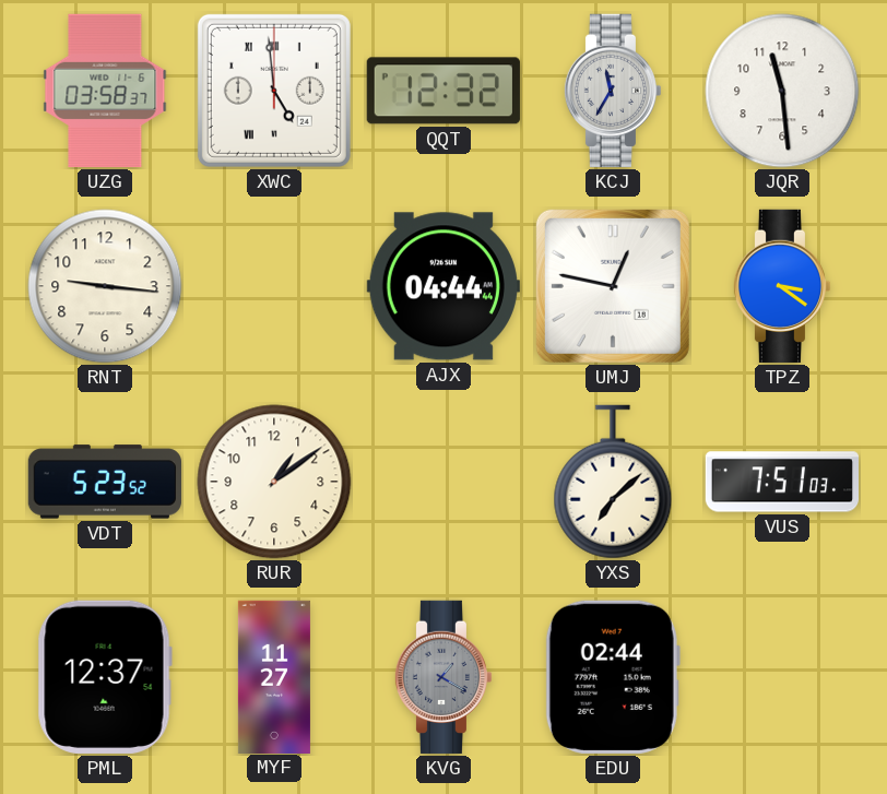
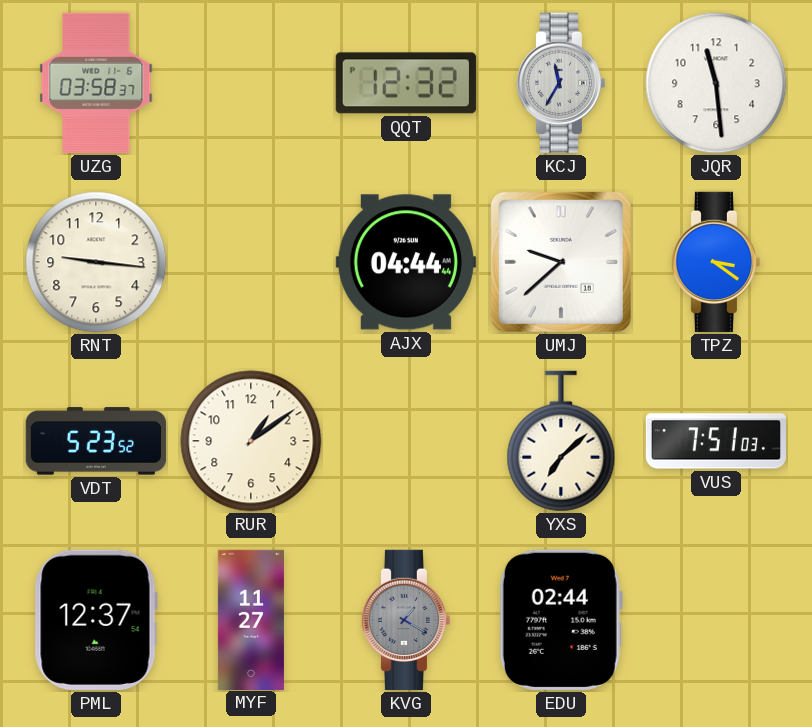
XWC: 4:59 -> none (274, 91)
UMJ: 12:47 -> 9:38 (561, 262)
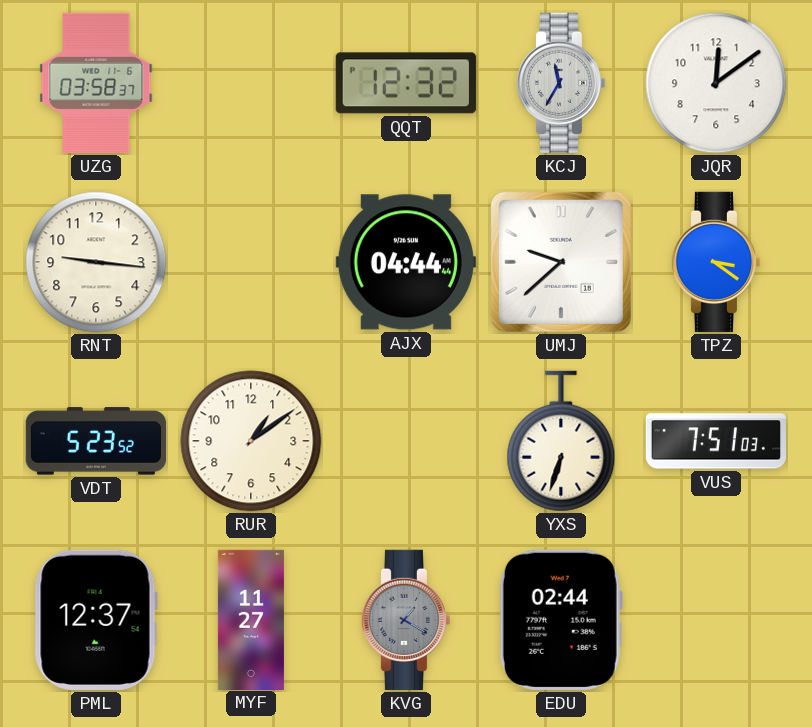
JQR: 11:29 -> 12:09 (716, 83)
YXS: 7:08 -> 6:33 (561, 441)
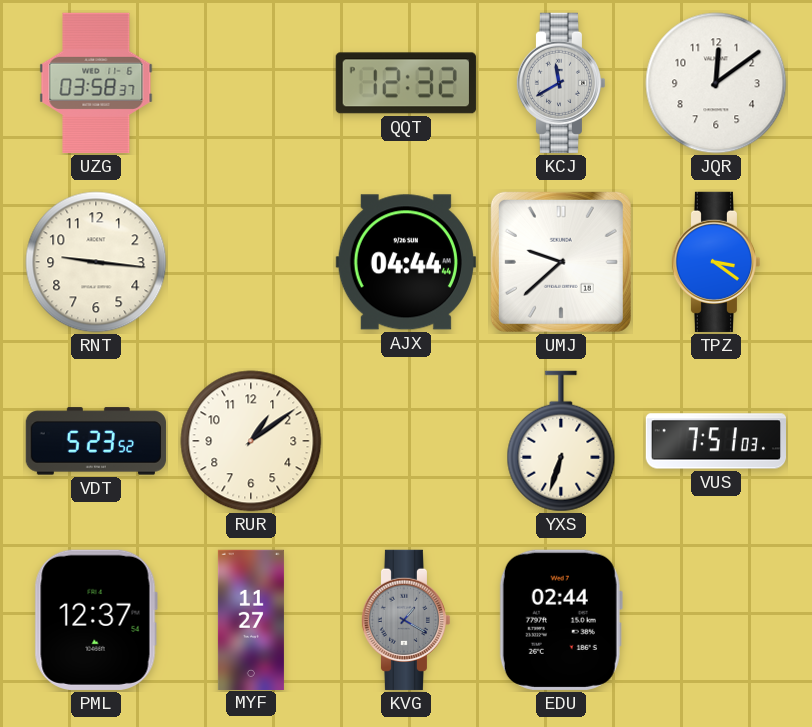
KCJ: 11:35 -> 11:40 (561, 83)
